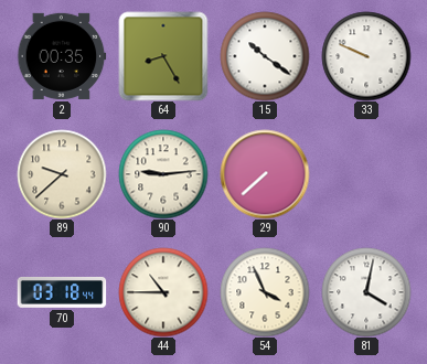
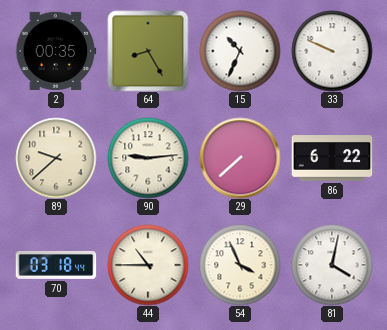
15: 10:21 -> 10:34 (240, 51)
86: none -> 6:22 (332, 158)
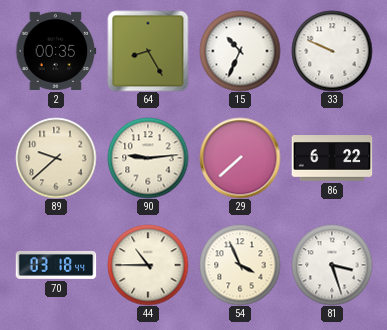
81: 4:02 -> 3:27 (332, 265)
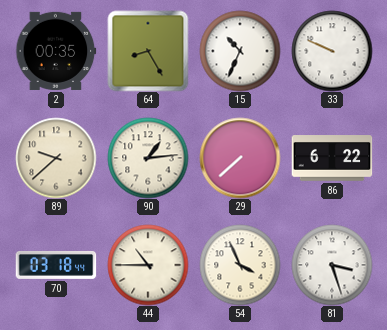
90: 9:14 -> 1:14 (148, 158)
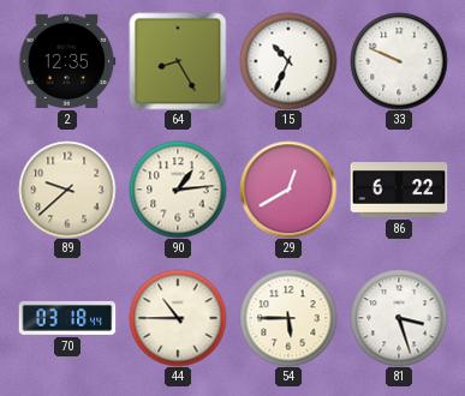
2: 00:35 -> 12:35 (67, 61)
29: 7:38 -> 12:40 (288, 190)
54: 3:56 -> 5:45 (288, 318)
